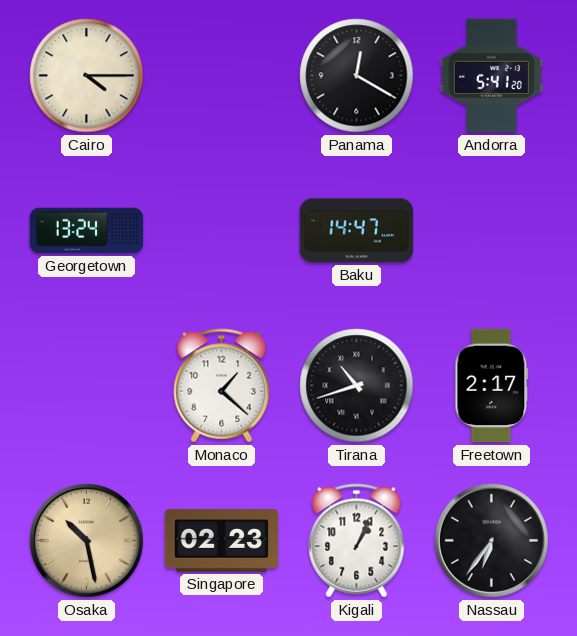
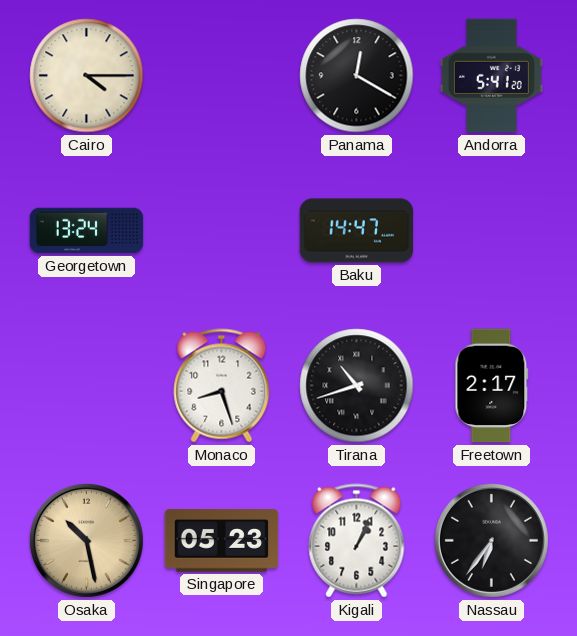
Monaco: 1:22 -> 8:27 (222, 386)
Singapore: 02:23 -> 05:23 (222, 541)
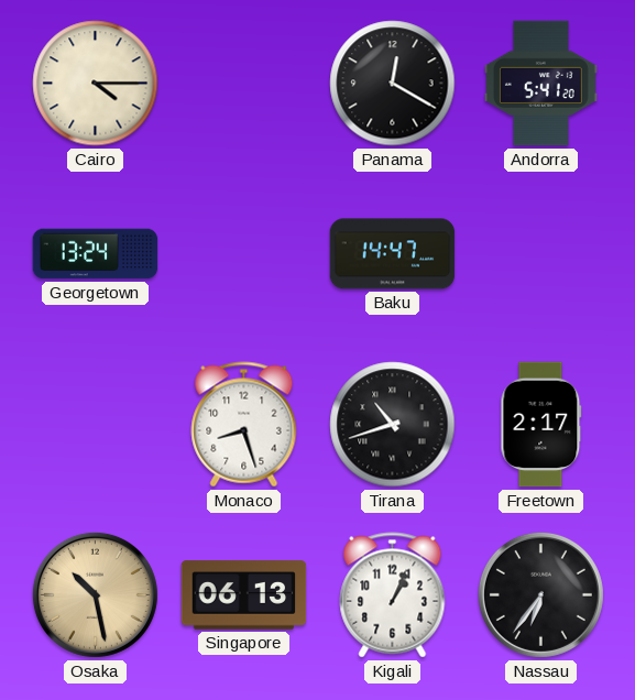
Singapore: 05:23 -> 06:13 (244, 595)
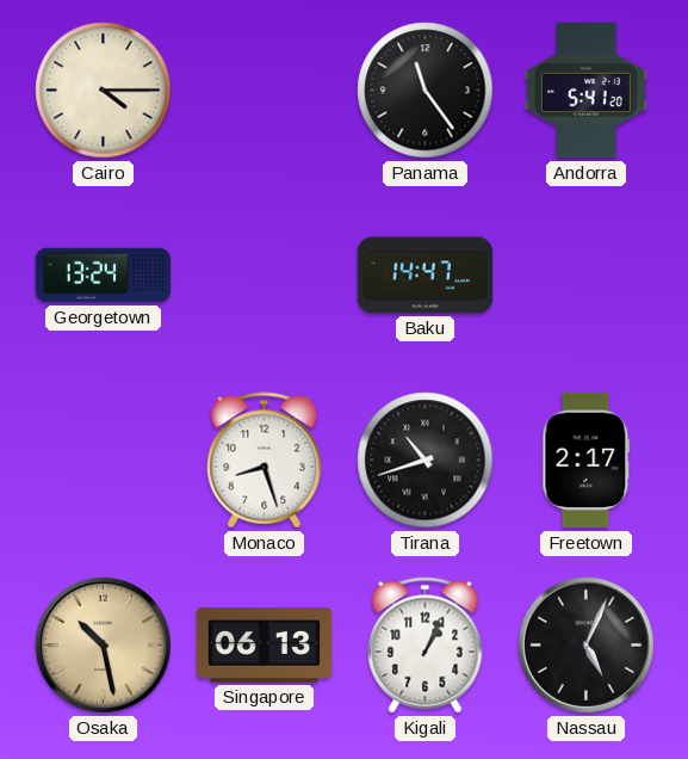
Panama: 12:20 -> 11:24 (426, 91)
Nassau: 6:36 -> 5:04 (585, 644)
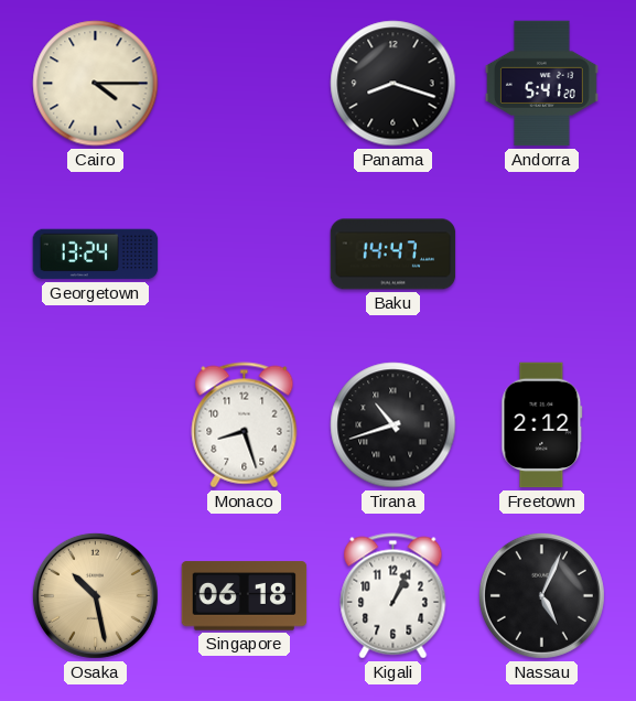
Panama: 11:24 -> 8:18 (394, 84)
Freetown: 2:17 -> 2:12 (542, 425)
Singapore: 06:13 -> 06:18 (245, 596)
